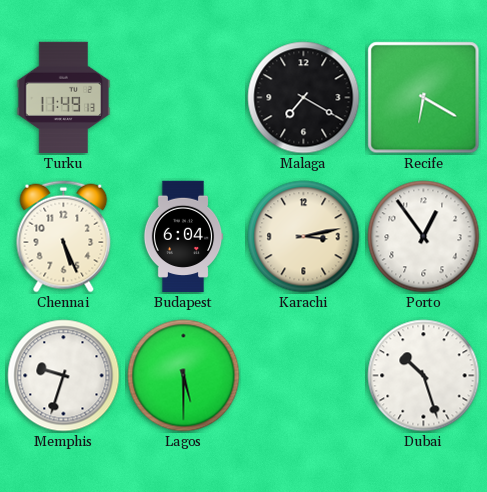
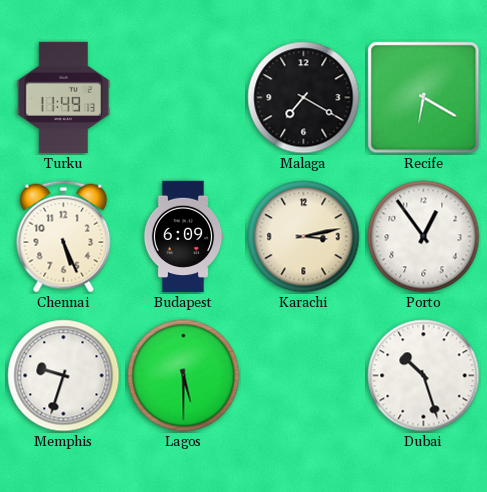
Budapest: 6:04 -> 6:09 (183, 237)
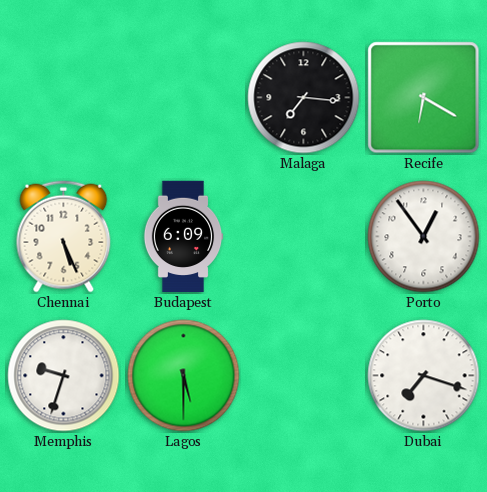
Turku: 11:49 -> none (64, 98)
Malaga: 7:20 -> 7:16 (304, 98)
Karachi: 3:13 -> none (304, 237)
Dubai: 10:27 -> 7:18 (424, 376)
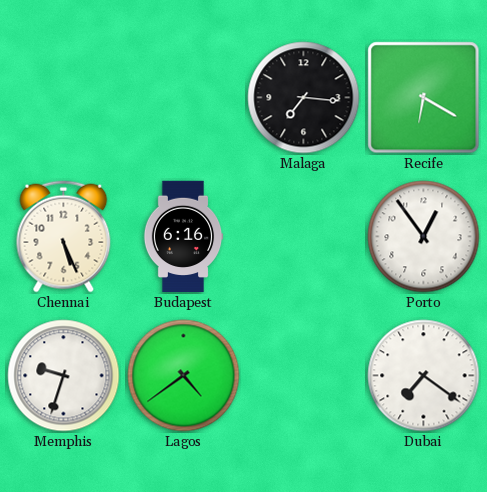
Budapest: 6:09 -> 6:16 (183, 237)
Lagos: 5:30 -> 4:39 (184, 376)
Dubai: 7:18 -> 7:21 (424, 376)
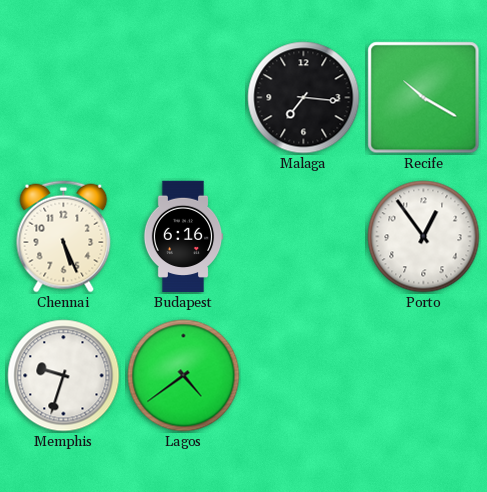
Recife: 6:20 -> 10:20 (424, 98)
Dubai: 7:21 -> none (424, 376)
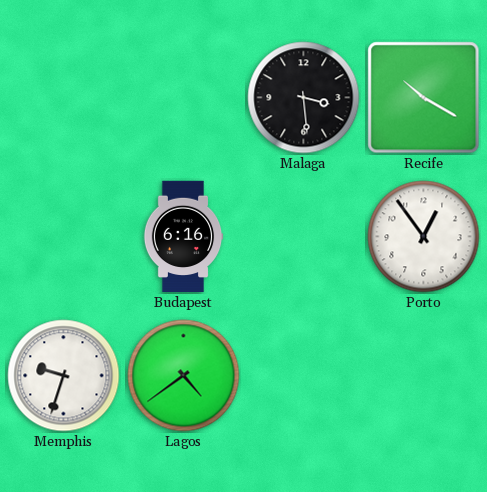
Malaga: 7:16 -> 3:29 (304, 98)
Chennai: 5:26 -> none (64, 237)
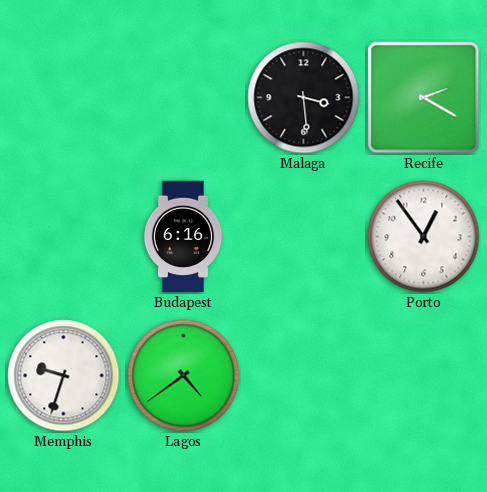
Recife: 10:20 -> 2:20 (424, 98)
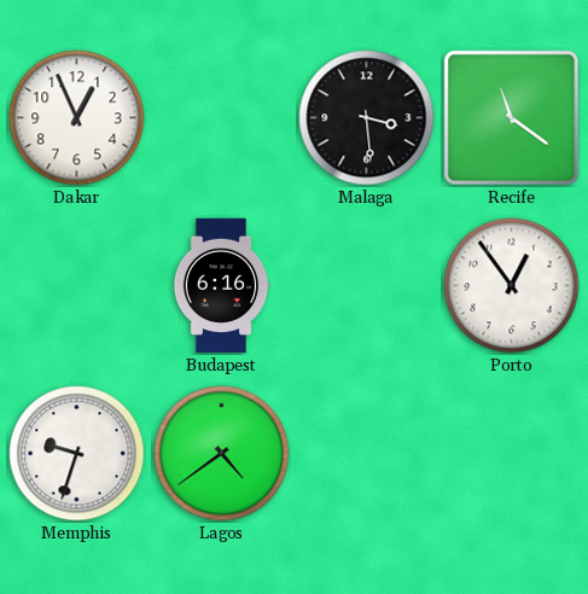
Dakar: none -> 12:56 (77, 118)
Recife: 2:20 -> 11:21 (512, 118)
